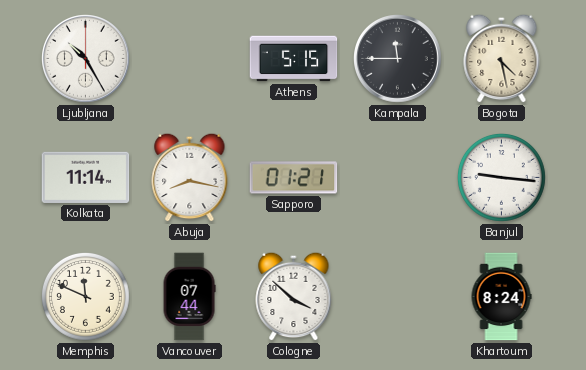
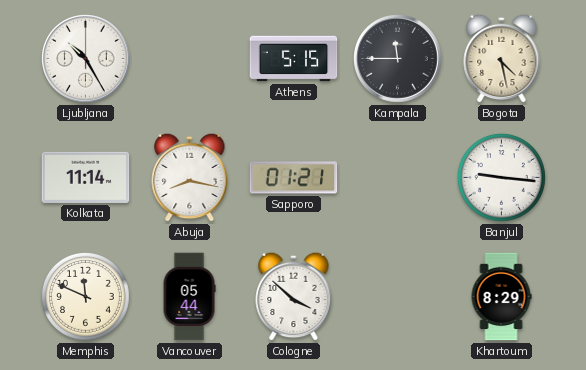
Vancouver: 07:44 -> 05:44 (189, 297)
Khartoum: 8:24 -> 8:29 (501, 297)
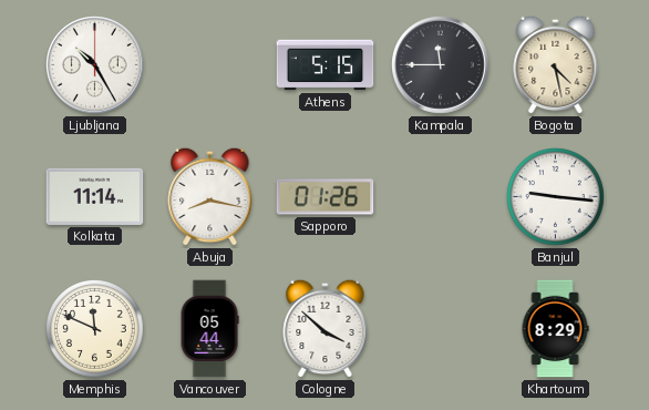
Sapporo: 01:21 -> 01:26 (326, 197)
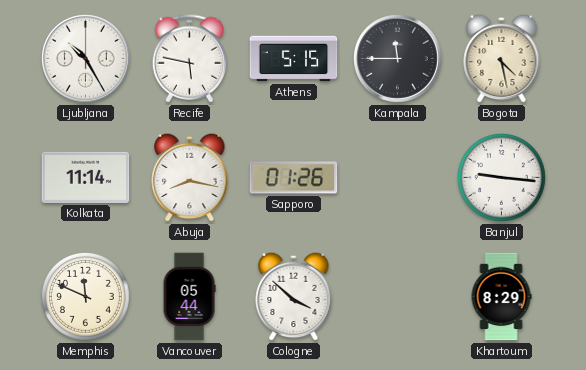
Recife: none -> 5:47 (189, 59)
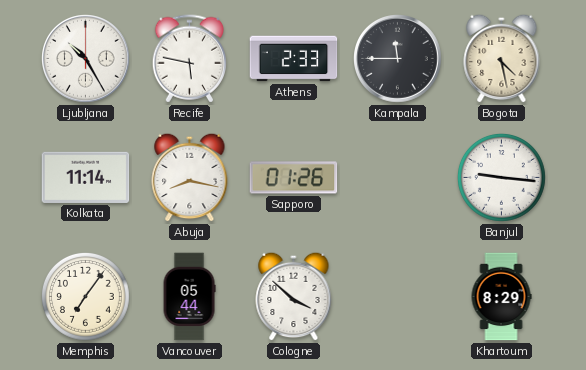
Athens: 5:15 -> 2:33 (294, 59)
Memphis: 11:49 -> 7:06 (86, 297)
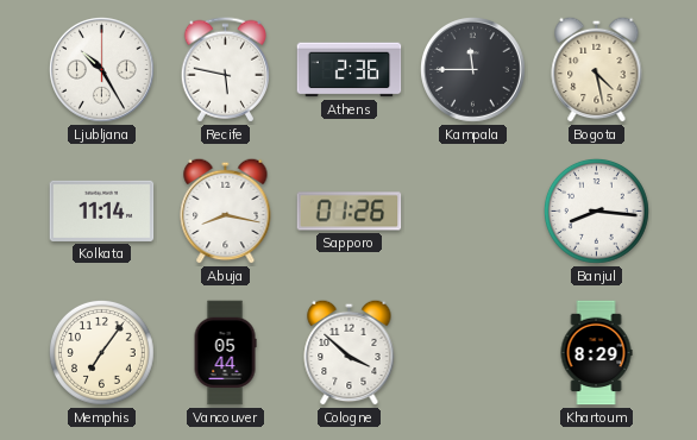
Athens: 2:33 -> 2:36 (350, 70)
Banjul: 9:16 -> 8:16 (597, 212)
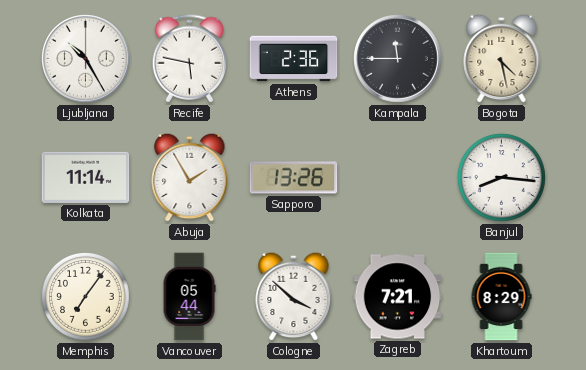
Abuja: 8:17 -> 1:55 (190, 177)
Sapporo: 01:26 -> 13:26 (294, 178)
Zagreb: none -> 7:21 (398, 297)
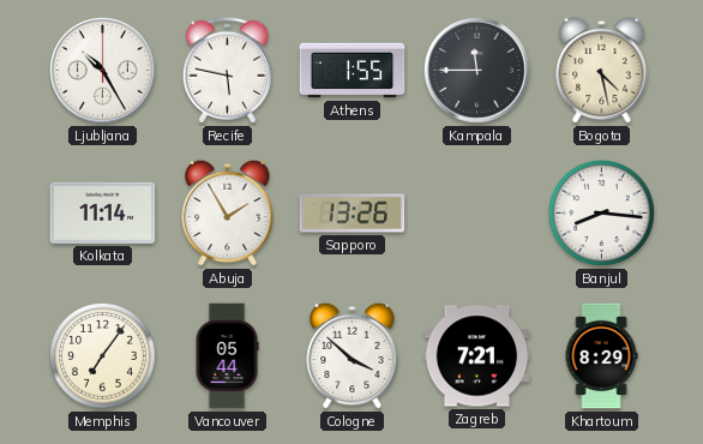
Athens: 2:36 -> 1:55 (353, 71)
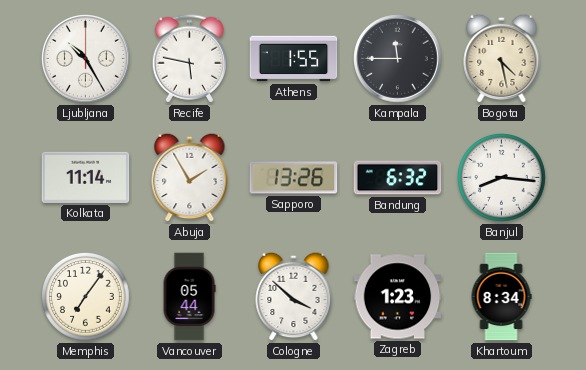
Bandung: none -> 6:32 (398, 178)
Zagreb: 7:21 -> 1:23 (398, 297)
Khartoum: 8:29 -> 8:34 (501, 297)
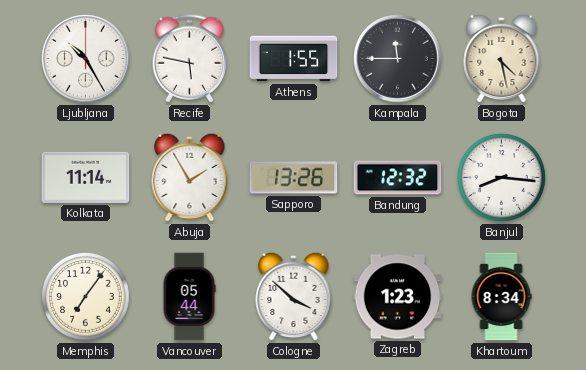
Bandung: 6:32 -> 12:32 (398, 178)
